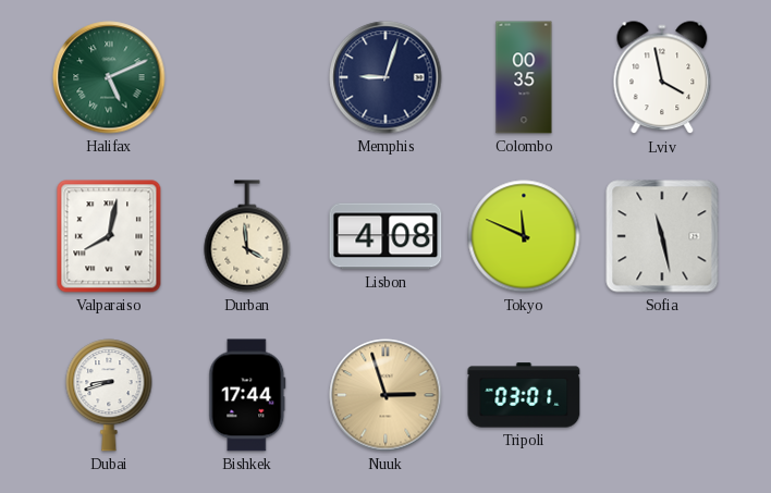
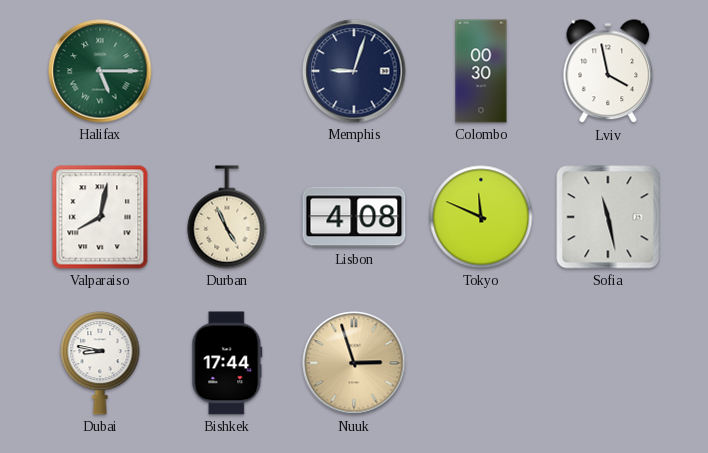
Halifax: 5:11 -> 5:15 (100, 71)
Colombo: 00:35 -> 00:30 (481, 71)
Durban: 3:59 -> 4:56 (227, 217)
Dubai: 8:42 -> 8:47 (100, 363)
Tripoli: 03:01 -> none (524, 395)
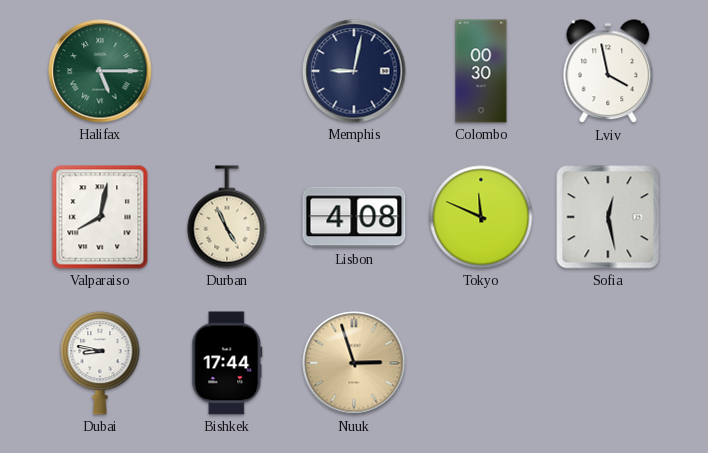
Memphis: 9:03 -> 9:02 (354, 71)
Sofia: 11:28 -> 12:28 (608, 217)
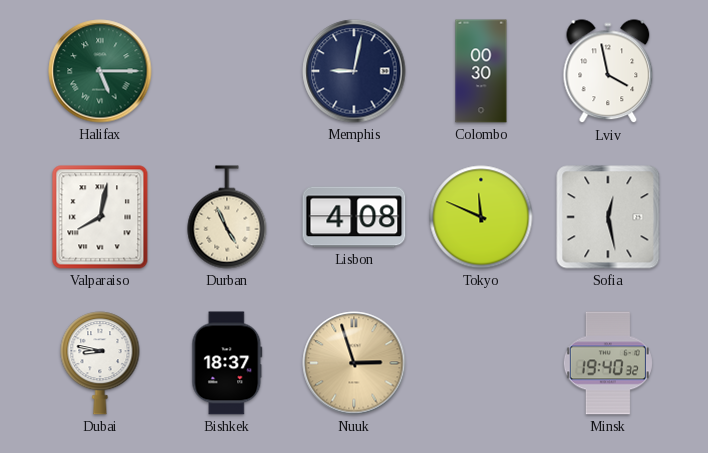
Bishkek: 17:44 -> 18:37 (227, 363)
Minsk: none -> 19:40 (608, 363)
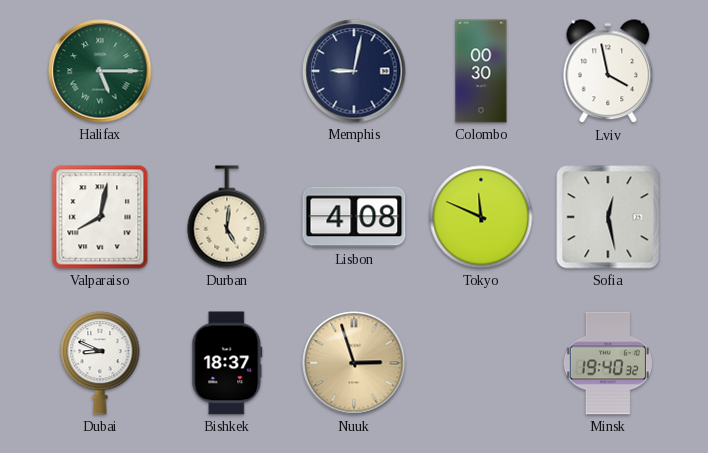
Durban: 4:56 -> 5:01 (227, 217)
Dubai: 8:47 -> 8:49 (100, 363)
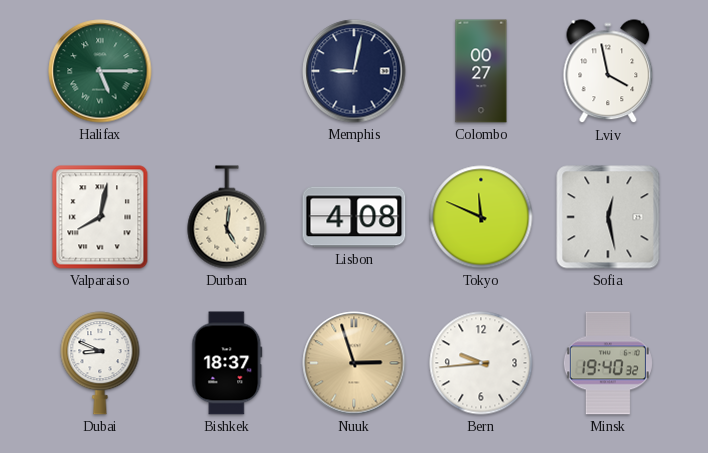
Colombo: 00:30 -> 00:27 (481, 71)
Bern: none -> 9:44 (481, 363)
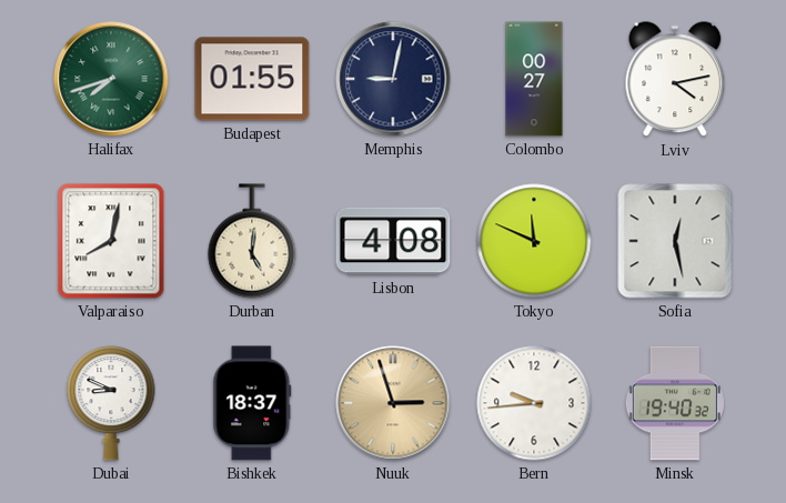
Halifax: 5:15 -> 7:42 (111, 79)
Budapest: none -> 01:55 (252, 79)
Lviv: 3:58 -> 4:13 (675, 80)
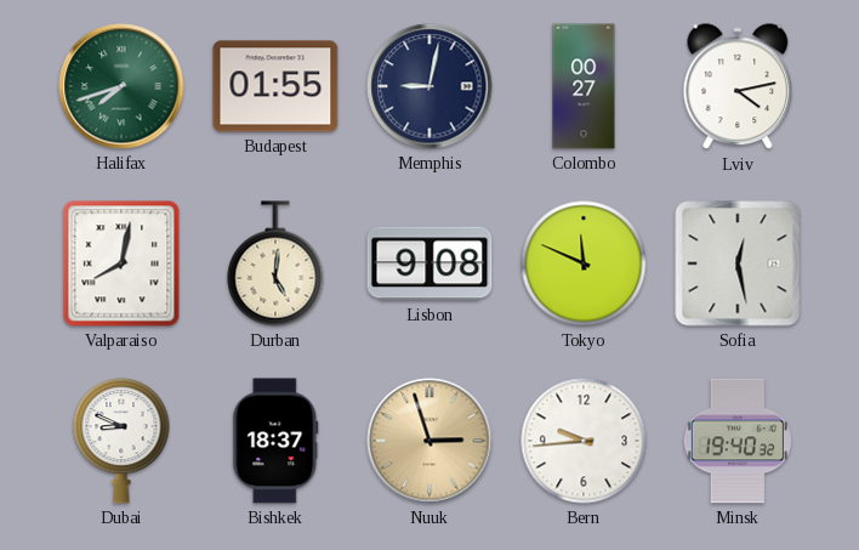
Lisbon: 4:08 -> 9:08 (429, 263)
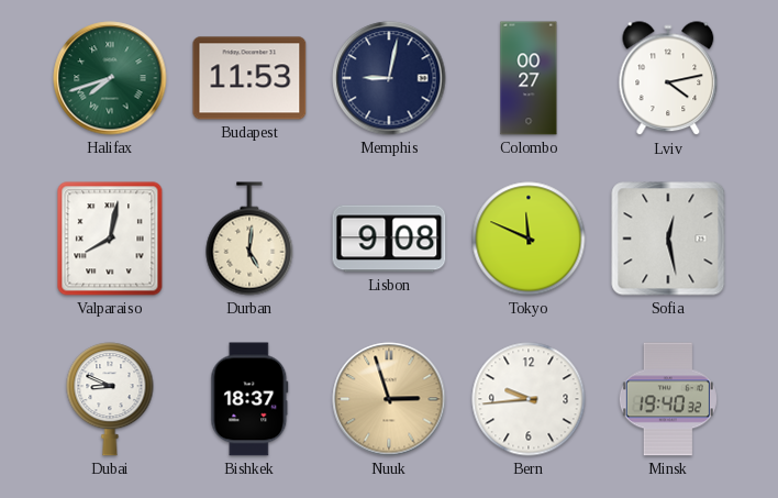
Budapest: 01:55 -> 11:53 (249, 78)
